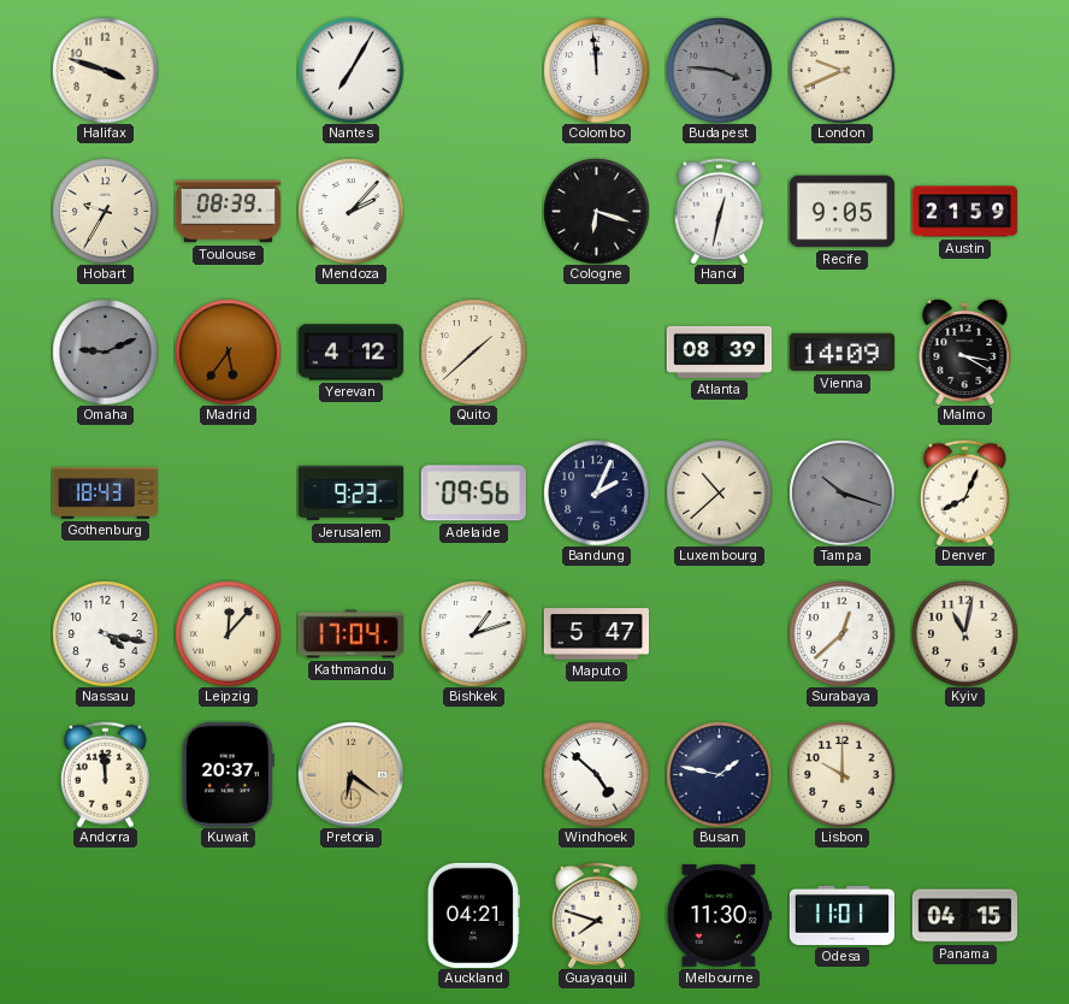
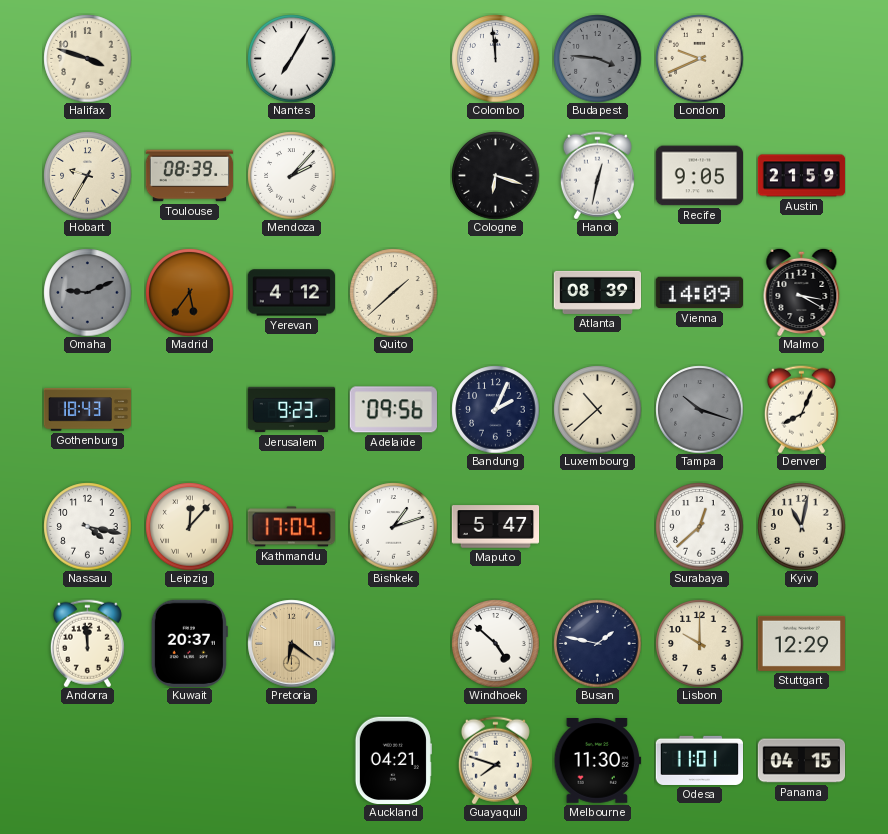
Stuttgart: none -> 12:29 (801, 643)
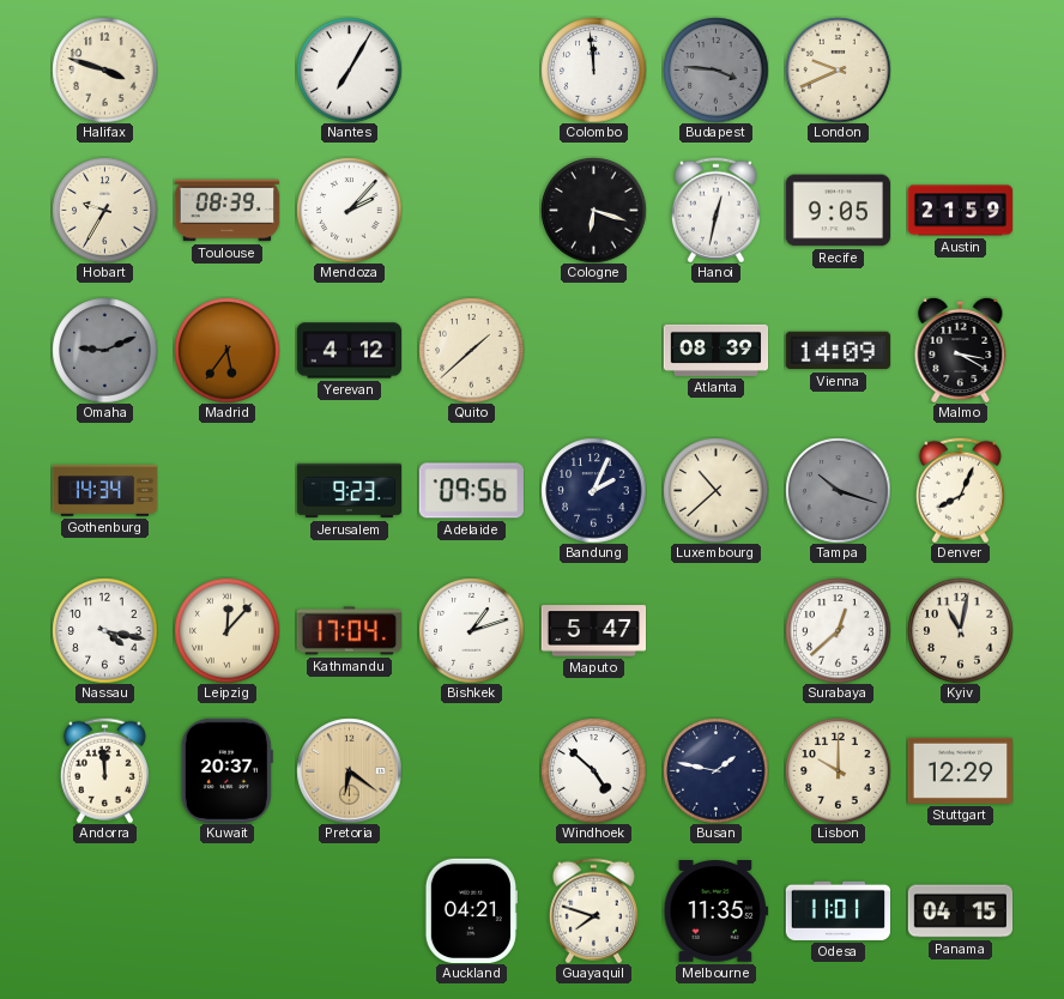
Gothenburg: 18:43 -> 14:34 (104, 491)
Melbourne: 11:30 -> 11:35 (715, 912)
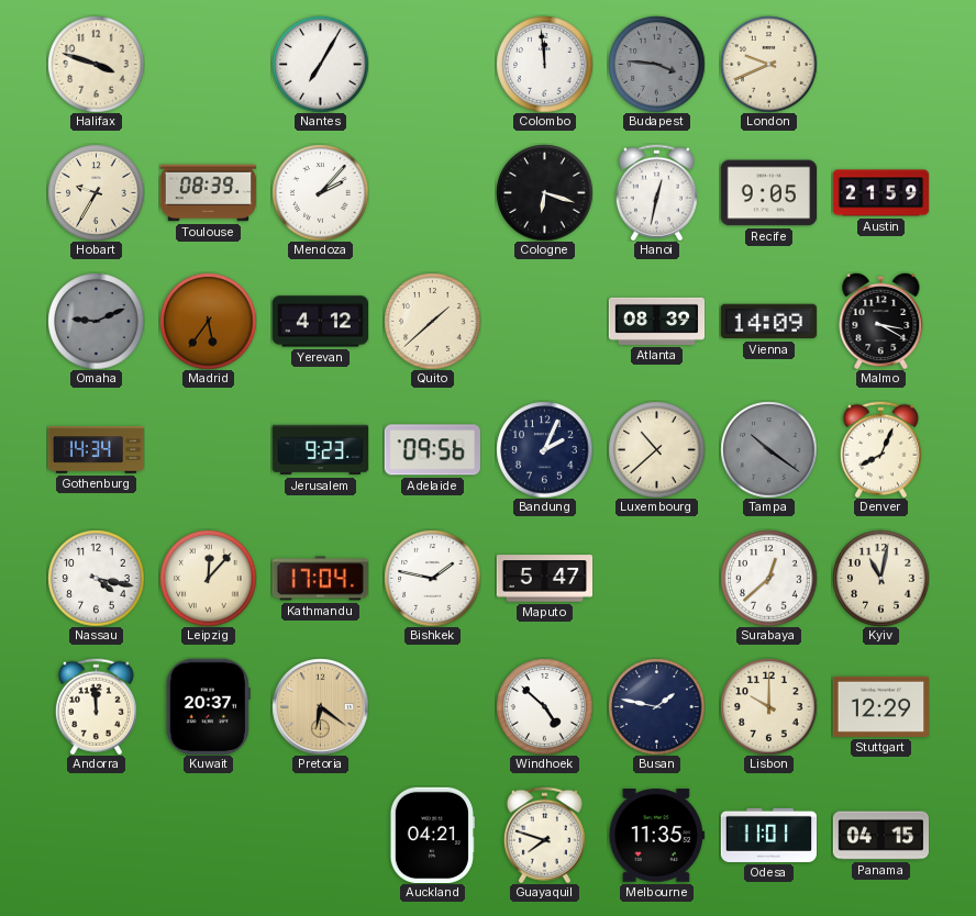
Tampa: 10:18 -> 10:21 (768, 449)
Bishkek: 1:12 -> 1:47 (432, 578)
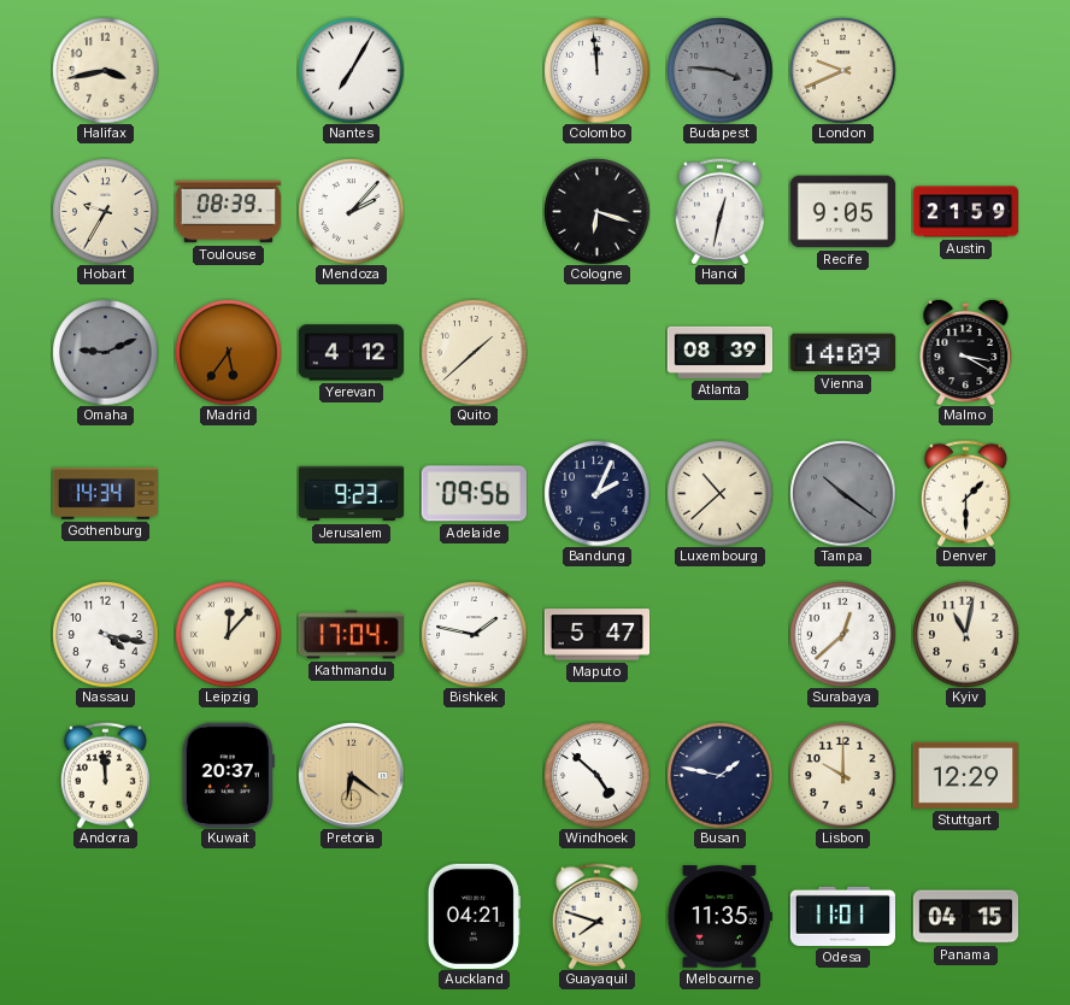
Halifax: 3:48 -> 3:43 (105, 70)
Denver: 8:04 -> 1:30 (965, 493)
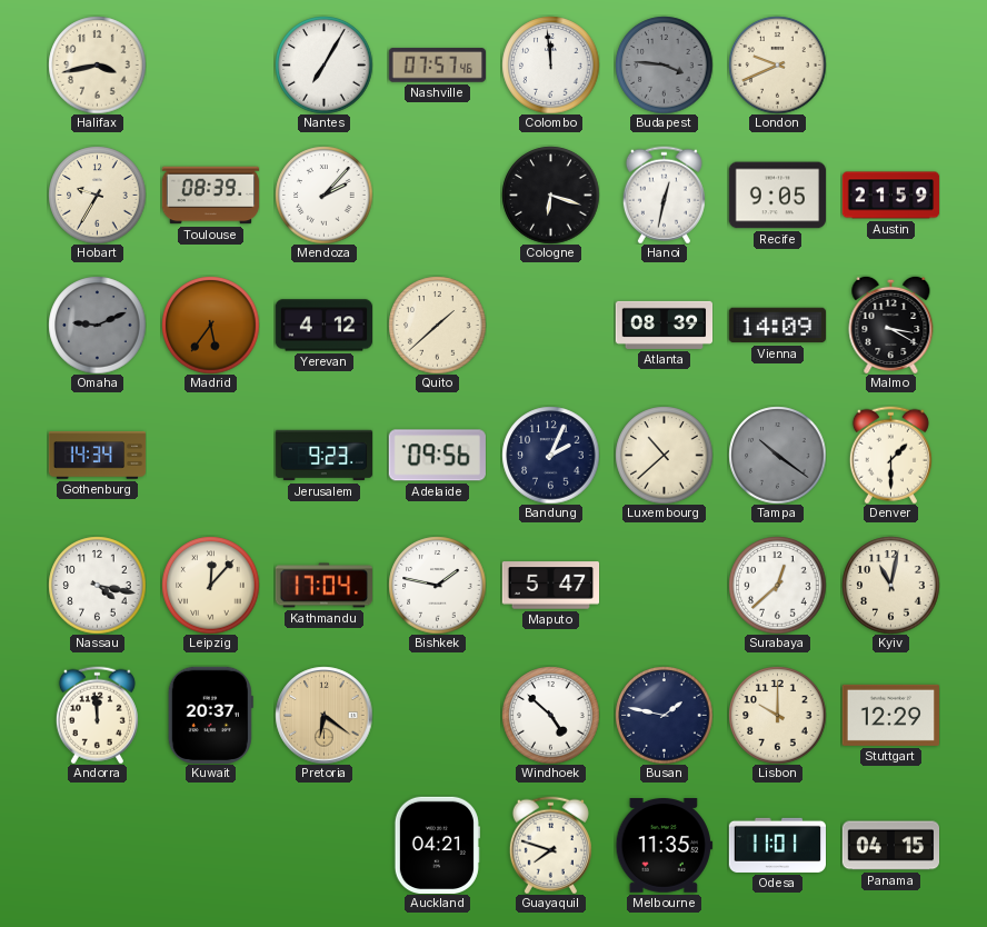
Nashville: none -> 07:57 (437, 66)
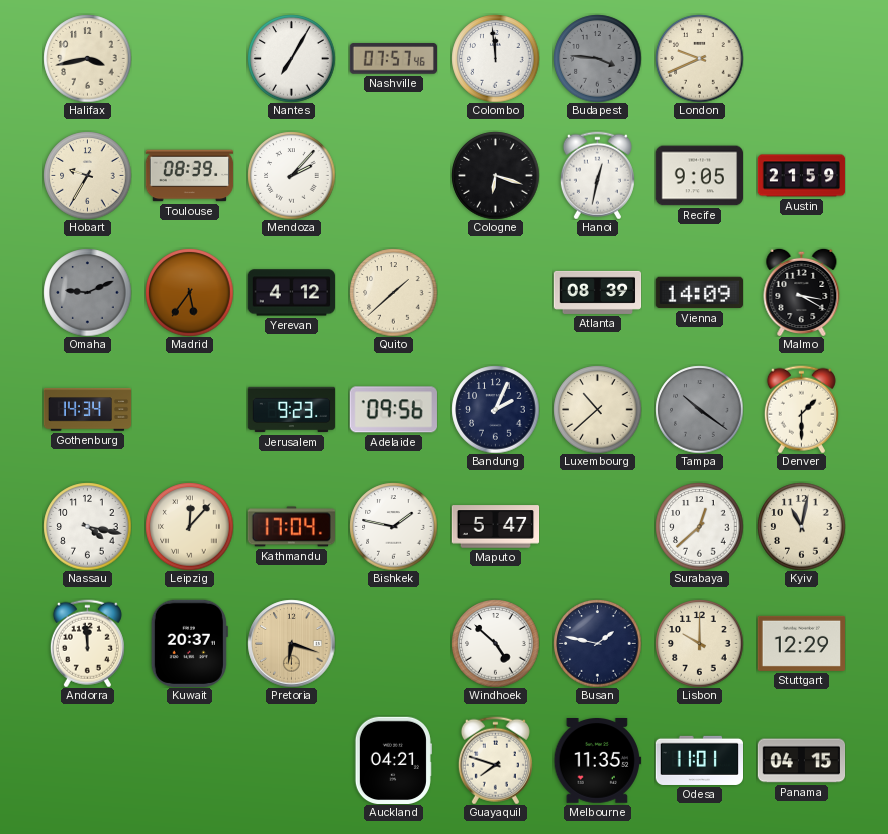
Pretoria: 6:21 -> 6:18 (291, 643)
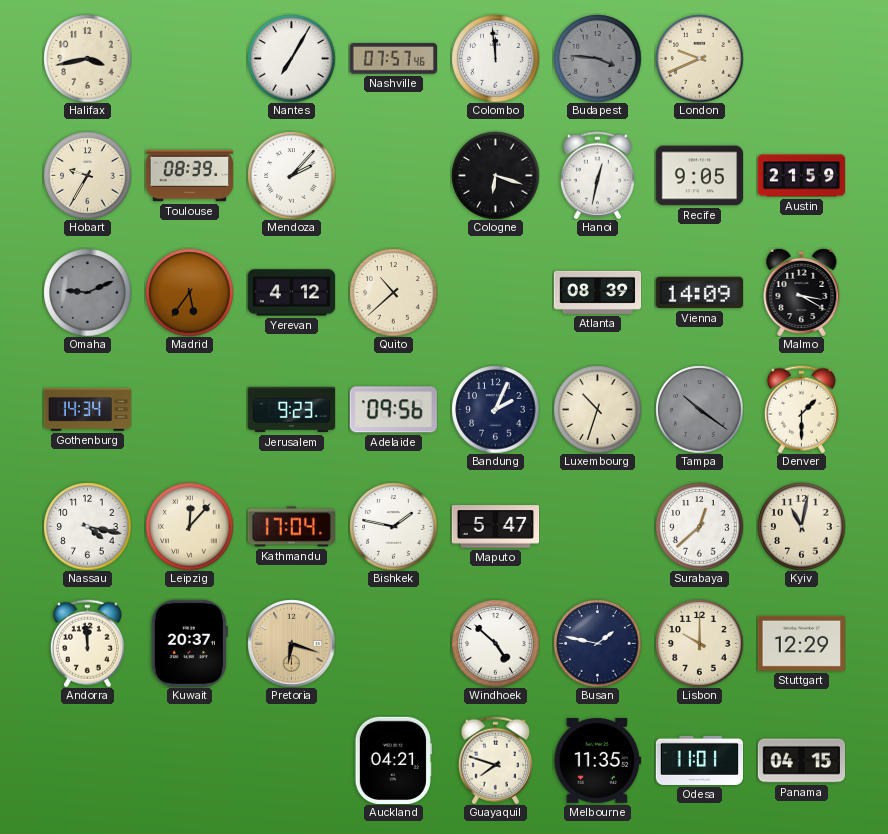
Quito: 1:38 -> 10:38 (393, 292)
Luxembourg: 10:38 -> 10:33 (597, 409)
